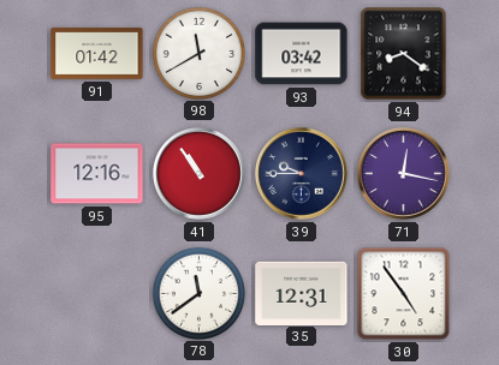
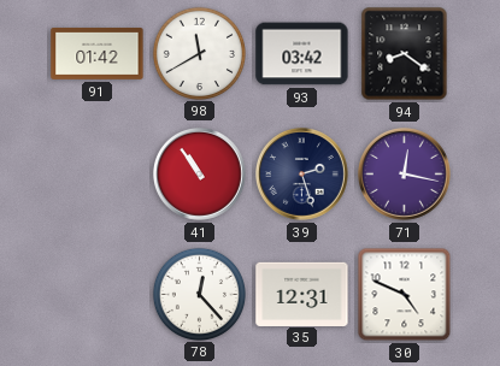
95: 12:16 -> none (97, 174)
39: 9:45 -> 2:27 (301, 173)
78: 11:39 -> 12:23 (199, 294)
30: 4:54 -> 4:49 (405, 295)
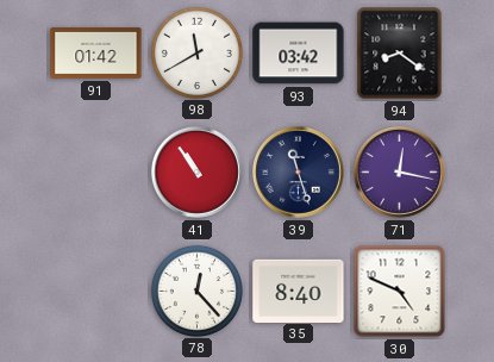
39: 2:27 -> 11:27 (298, 171)
35: 12:31 -> 8:40 (299, 291)
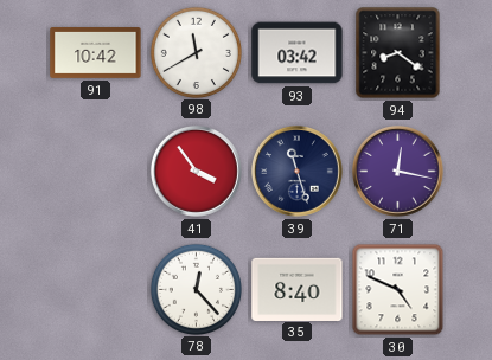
91: 01:42 -> 10:42 (96, 53)
41: 10:54 -> 3:54 (196, 171)
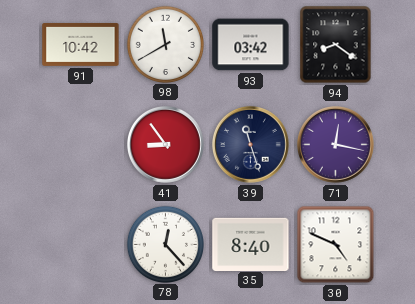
41: 3:54 -> 8:54 (165, 144)
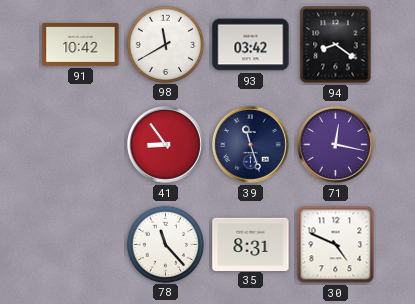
78: 12:23 -> 11:23 (165, 244)
35: 8:40 -> 8:31 (251, 244)
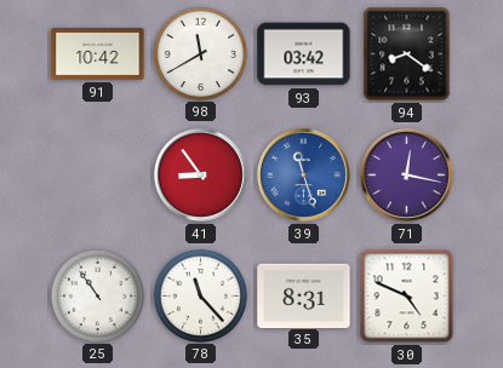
39 dial: navy -> blue (303, 174)
25: none -> 10:54 (97, 295)
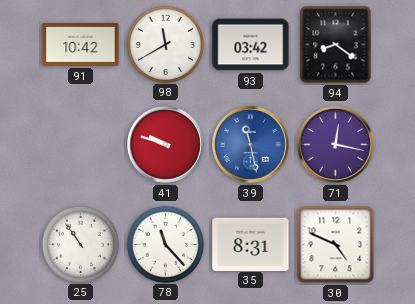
41: 8:54 -> 9:48 (165, 144)
39: 11:27 -> 11:28 (250, 144)
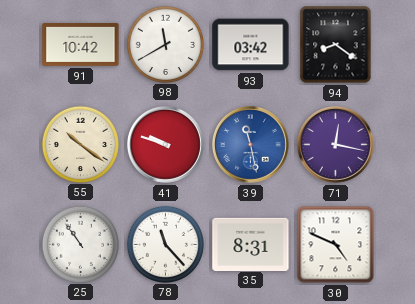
55: none -> 10:21 (80, 144)
